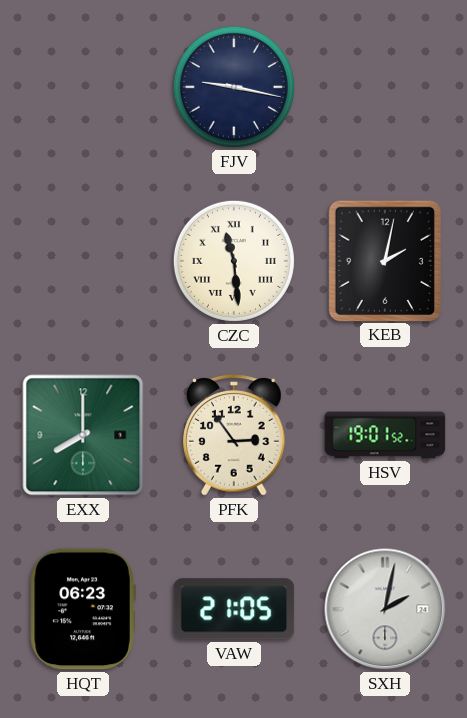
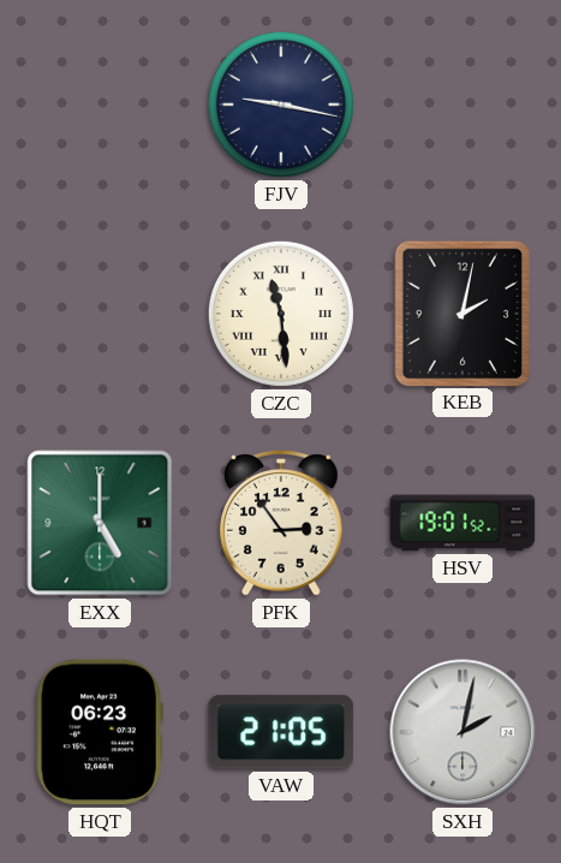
EXX: 8:00 -> 5:00 (100, 523)
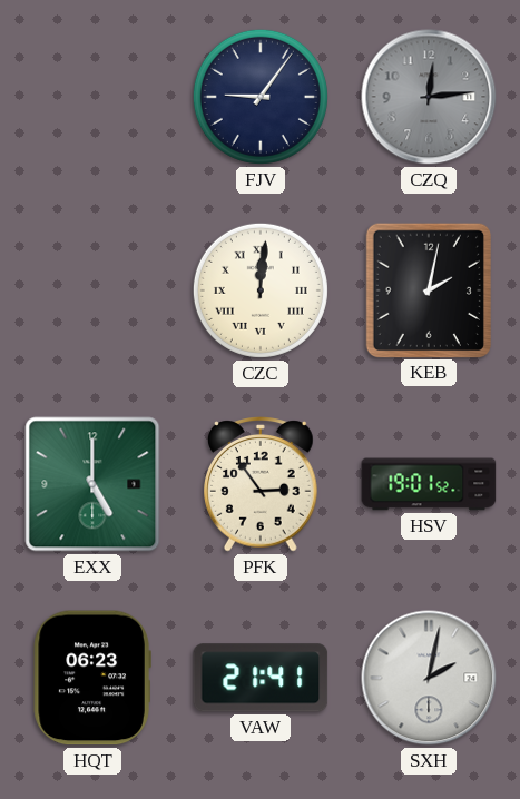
FJV: 9:17 -> 9:06 (261, 97)
CZQ: none -> 12:14 (429, 97)
CZC: 11:29 -> 12:01 (261, 290)
VAW: 21:05 -> 21:41 (261, 678)
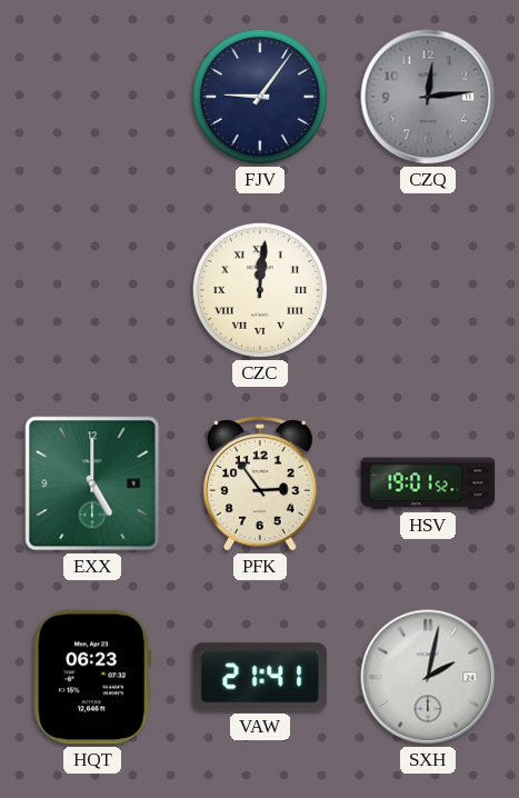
KEB: 2:02 -> none (428, 289)
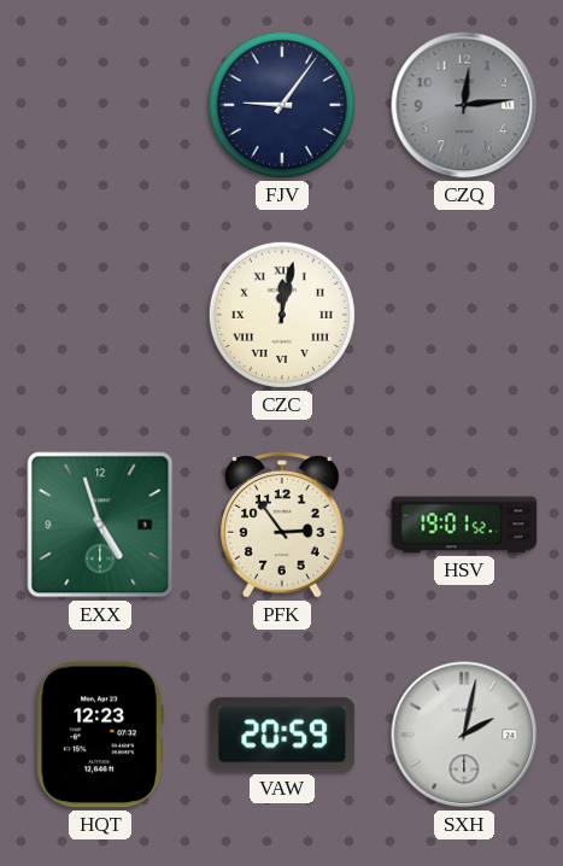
CZC: 12:01 -> 12:02 (282, 315)
EXX: 5:00 -> 4:57 (100, 525)
HQT: 06:23 -> 12:23 (100, 735)
VAW: 21:41 -> 20:59 (282, 735)
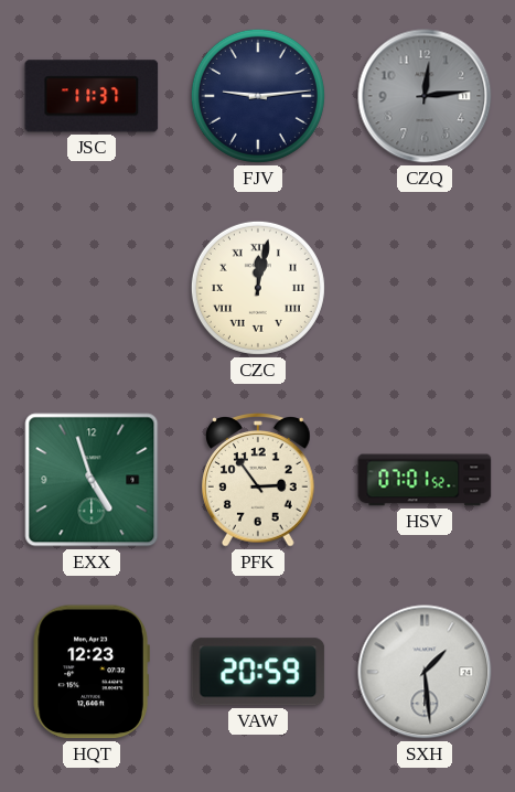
JSC: none -> 11:37 (92, 96)
FJV: 9:06 -> 9:14 (258, 96)
HSV: 19:01 -> 07:01 (425, 480)
SXH: 2:02 -> 1:29 (425, 672)
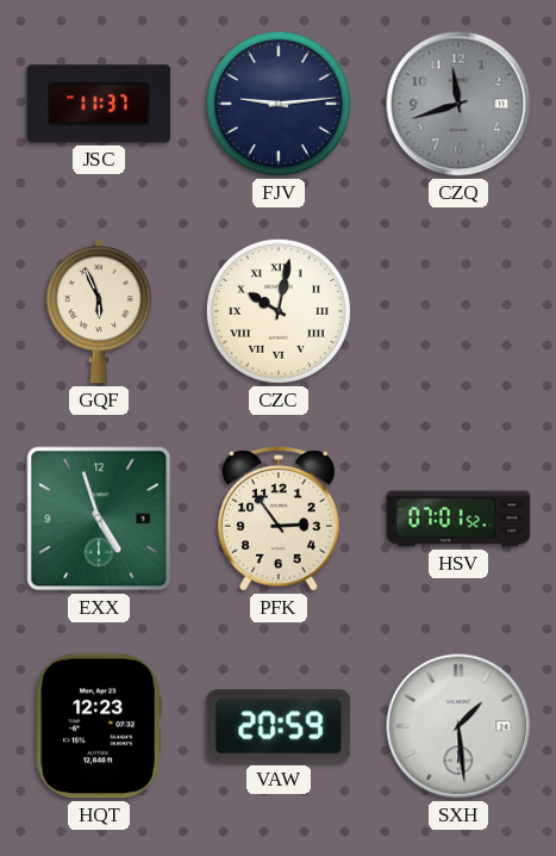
CZQ: 12:14 -> 11:42 (458, 104)
GQF: none -> 5:56 (99, 311)
CZC: 12:02 -> 10:02 (279, 311)
